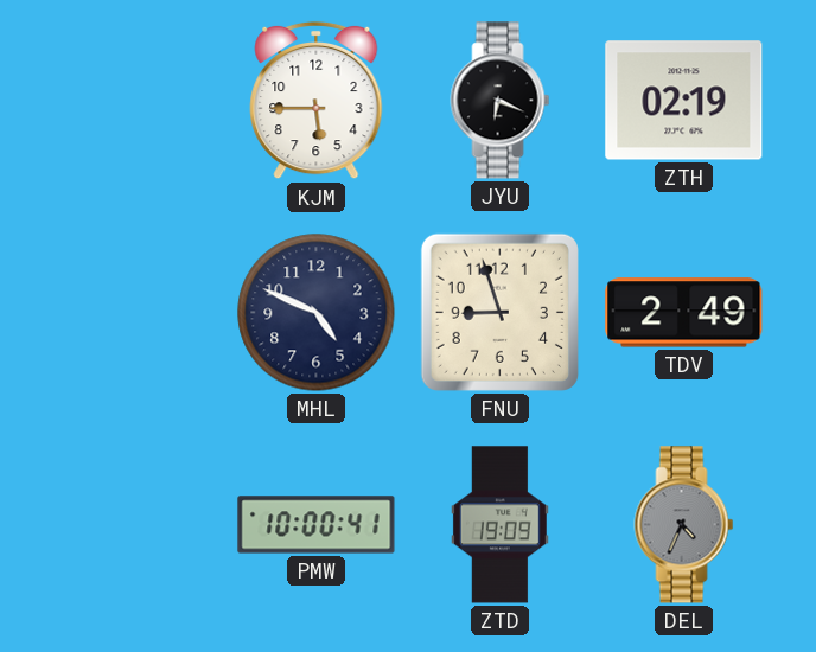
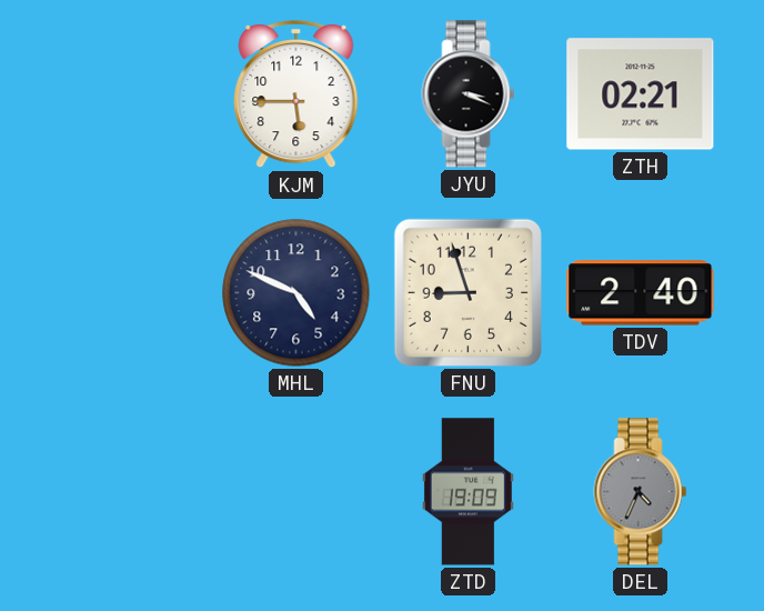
JYU: 6:19 -> 3:19 (469, 94)
ZTH: 02:19 -> 02:21 (641, 94)
TDV: 2:49 -> 2:40 (641, 293)
PMW: 10:00 -> none (317, 525)
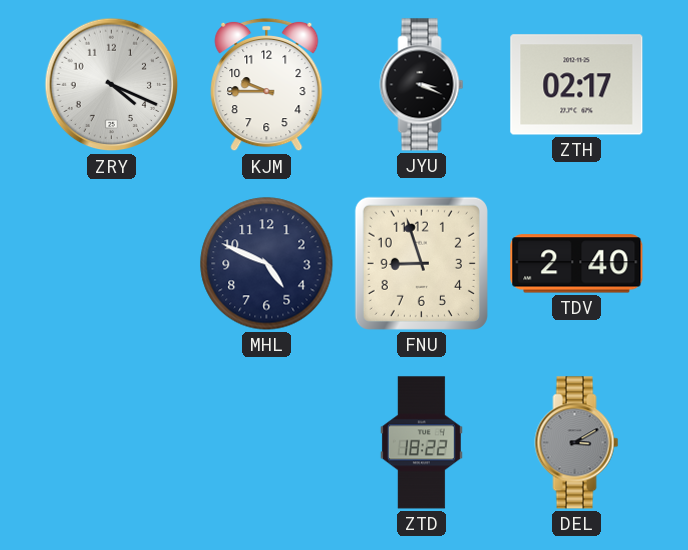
ZRY: none -> 4:19 (112, 85)
KJM: 5:45 -> 9:45 (267, 85)
ZTH: 02:21 -> 02:17 (577, 85)
ZTD: 19:09 -> 18:22 (421, 443)
DEL: 4:34 -> 3:10 (577, 443)
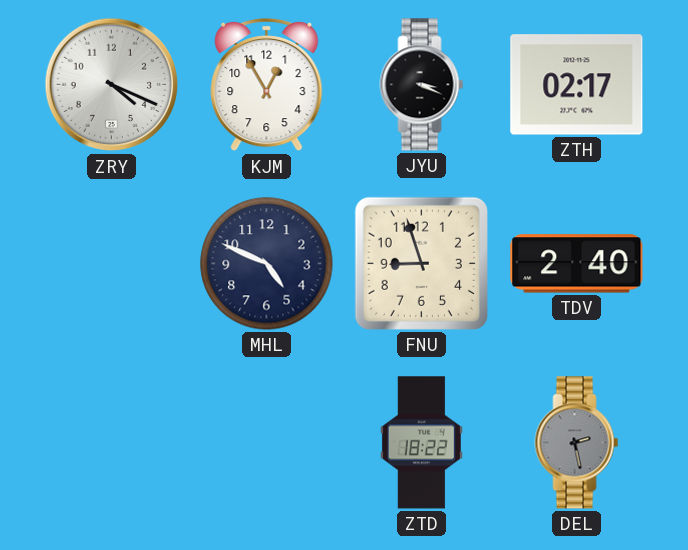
KJM: 9:45 -> 12:55 (267, 85)
DEL: 3:10 -> 2:28 (577, 443)
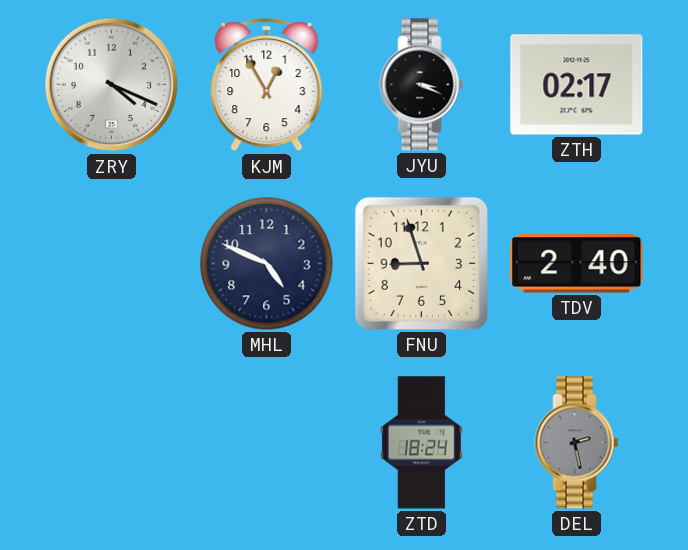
ZTD: 18:22 -> 18:24 (421, 443)
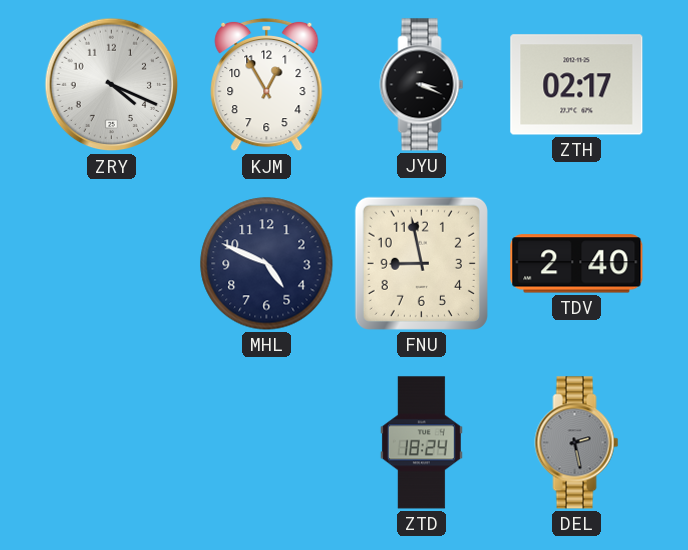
FNU: 8:57 -> 8:58 (421, 263)
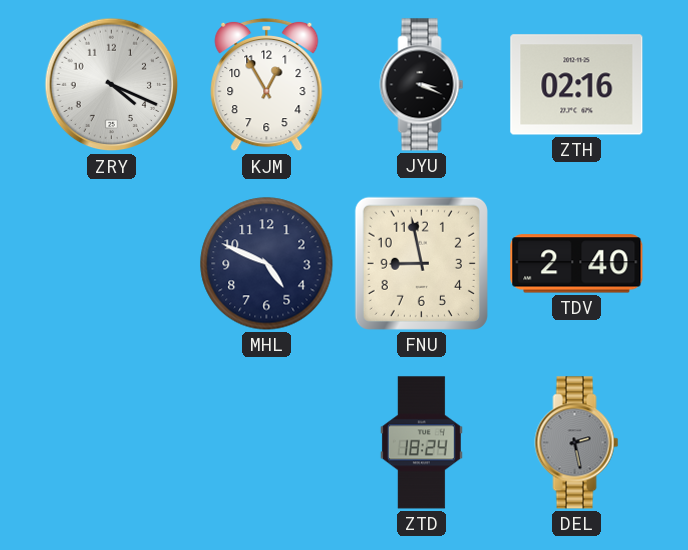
ZTH: 02:17 -> 02:16 (577, 85)
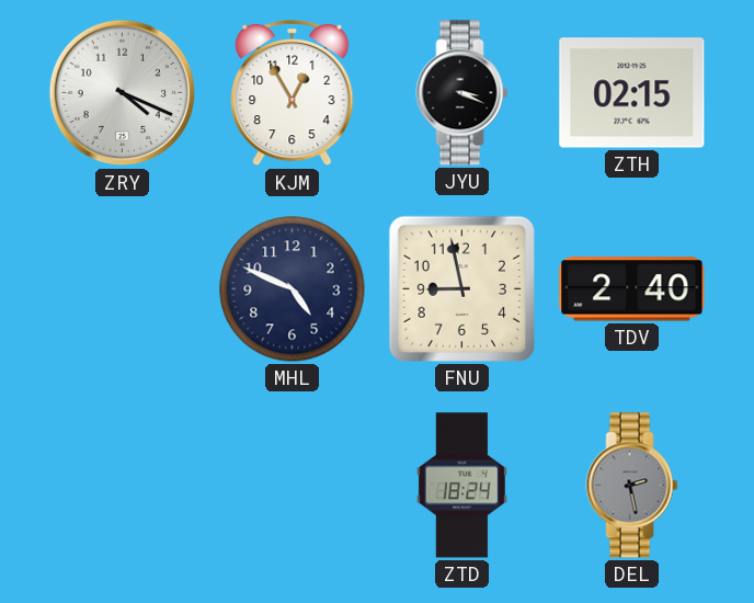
ZTH: 02:16 -> 02:15 (632, 93)
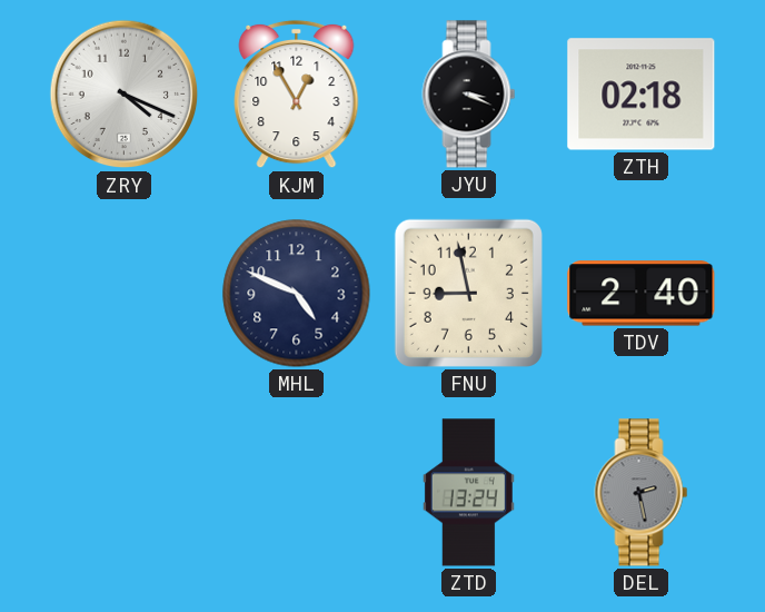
ZTH: 02:15 -> 02:18 (642, 95)
ZTD: 18:24 -> 13:24 (468, 493)
